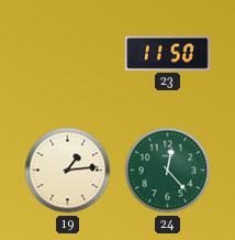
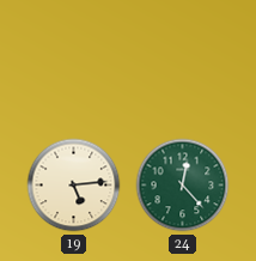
23: 11:50 -> none (167, 53)
19: 1:14 -> 5:14 (74, 186)
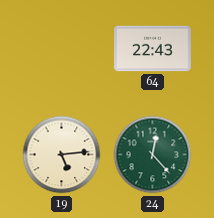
64: none -> 22:43 (153, 49)
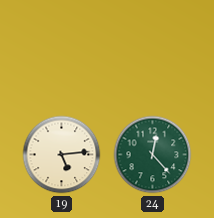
64: 22:43 -> none (153, 49)
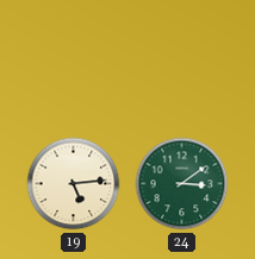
24: 12:23 -> 3:09 (182, 184)
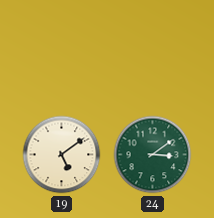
19: 5:14 -> 5:09 (62, 155)
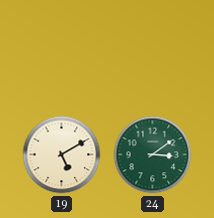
19: 5:09 -> 5:10 (62, 155)
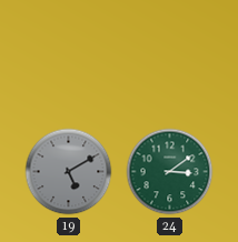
19 dial: cream -> grey (69, 172)
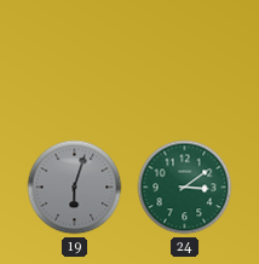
19: 5:10 -> 6:03 (75, 188)
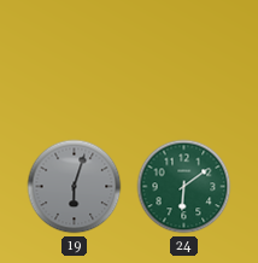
24: 3:09 -> 6:09 (184, 187)
